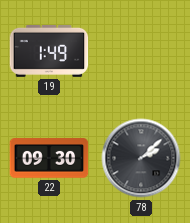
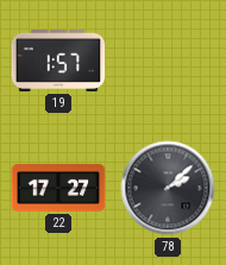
19: 1:49 -> 1:57 (58, 61)
22: 09:30 -> 17:27 (58, 188)
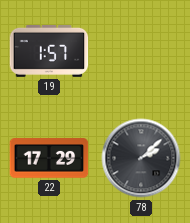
22: 17:27 -> 17:29 (49, 158)
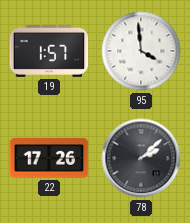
95: none -> 3:59 (141, 51)
22: 17:29 -> 17:26 (49, 158)
